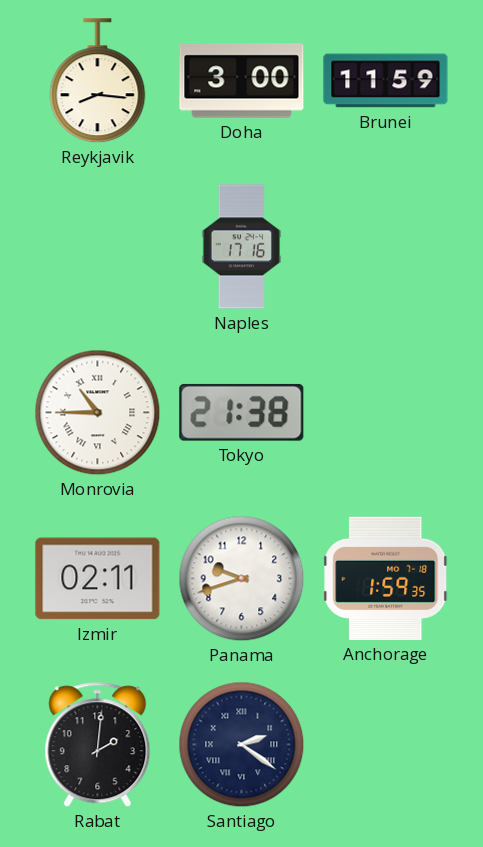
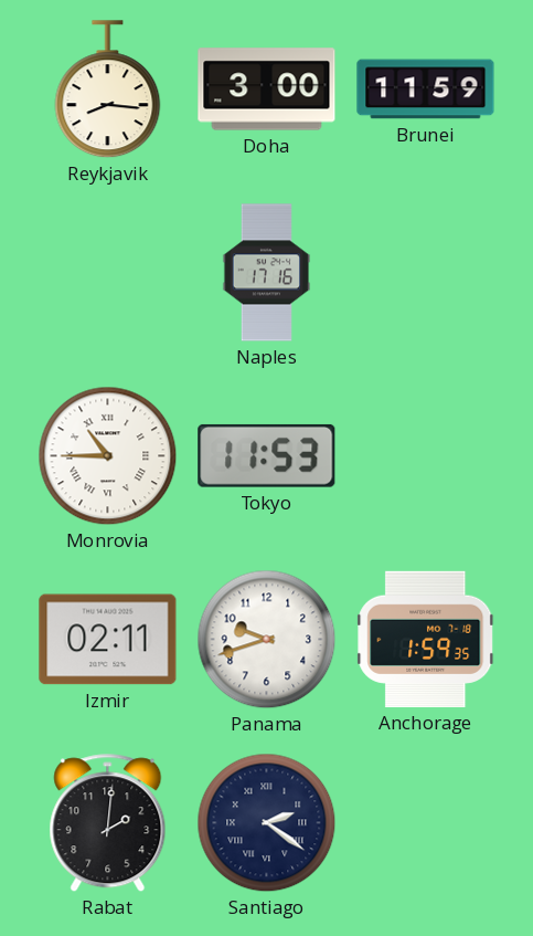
Tokyo: 21:38 -> 11:53 (267, 455)
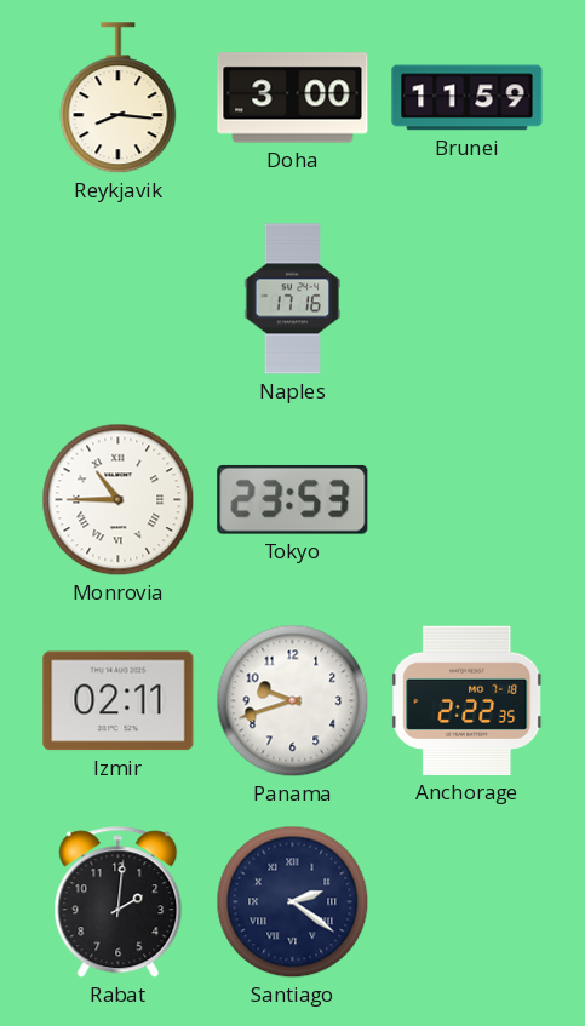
Tokyo: 11:53 -> 23:53 (293, 499)
Anchorage: 1:59 -> 2:22 (468, 700)
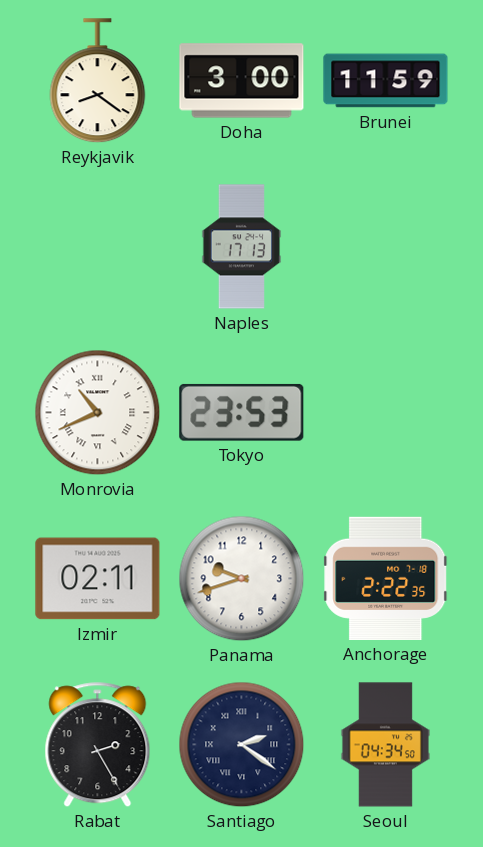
Reykjavik: 8:16 -> 8:21 (98, 81)
Naples: 17:16 -> 17:13 (242, 247)
Monrovia: 10:45 -> 10:41 (98, 413)
Rabat: 2:01 -> 2:25 (98, 745)
Seoul: none -> 04:34 (385, 745)
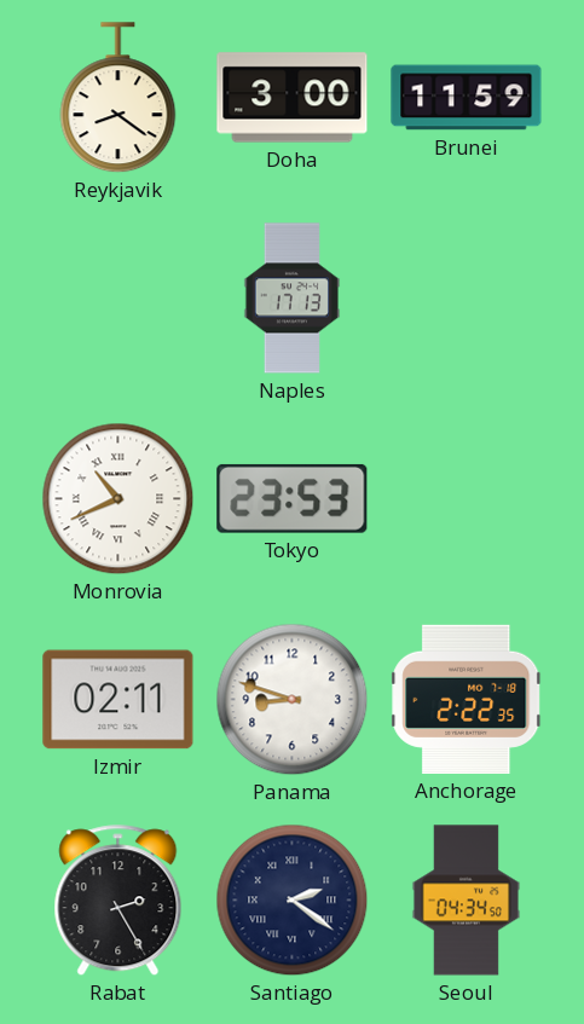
Panama: 9:42 -> 8:48 (293, 700)
